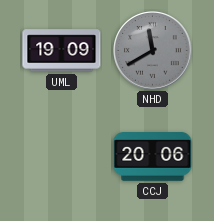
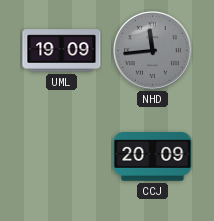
NHD: 11:40 -> 11:44 (153, 51)
CCJ: 20:06 -> 20:09 (153, 157)
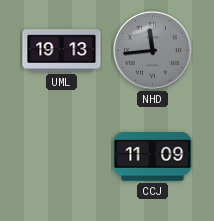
UML: 19:09 -> 19:13 (62, 51)
CCJ: 20:09 -> 11:09 (153, 157)
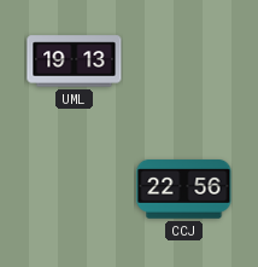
NHD: 11:44 -> none (153, 51)
CCJ: 11:09 -> 22:56 (184, 190)
